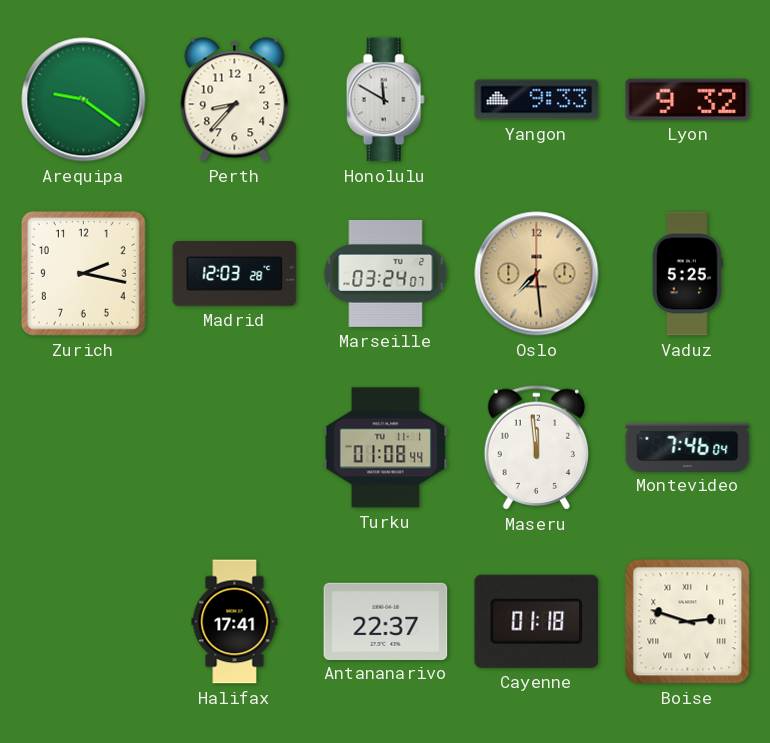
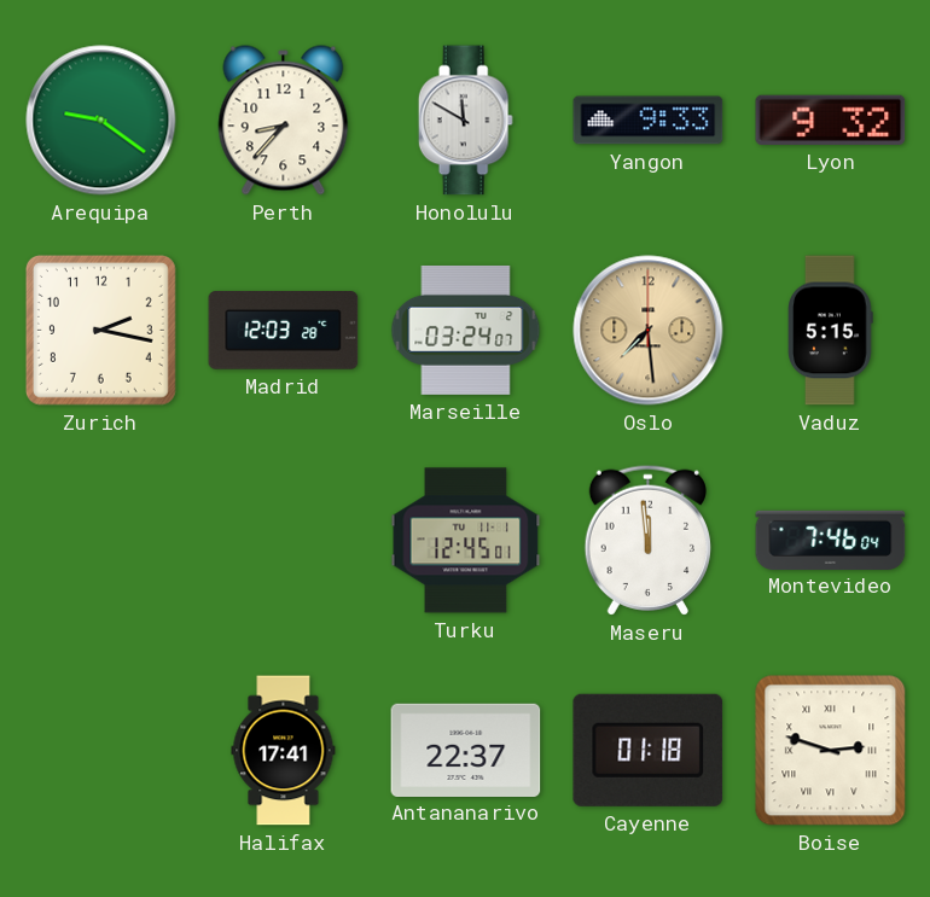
Vaduz: 5:25 -> 5:15 (831, 331)
Turku: 01:08 -> 12:45 (466, 541)
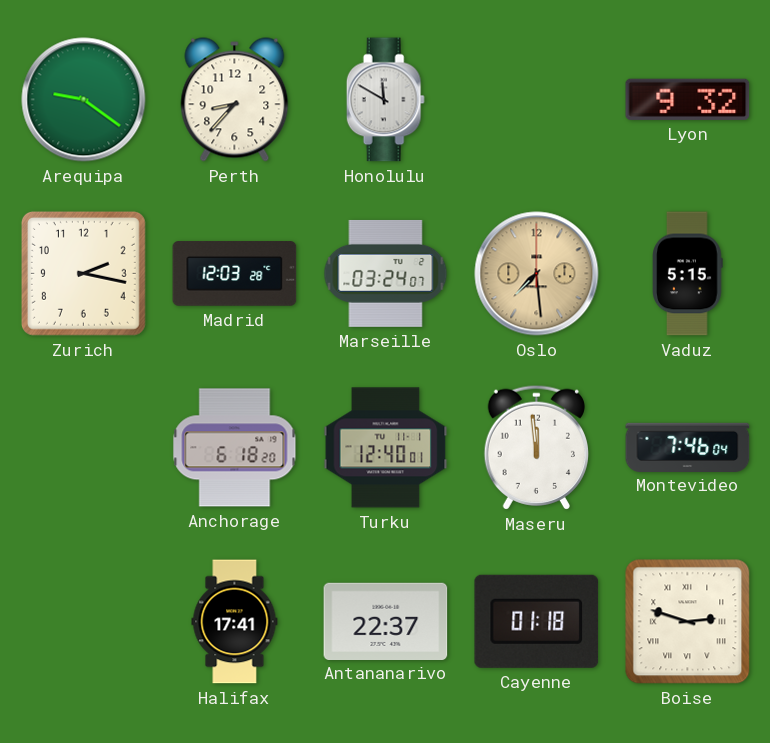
Yangon: 9:33 -> none (649, 121)
Anchorage: none -> 6:18 (235, 448)
Turku: 12:45 -> 12:40 (386, 448)
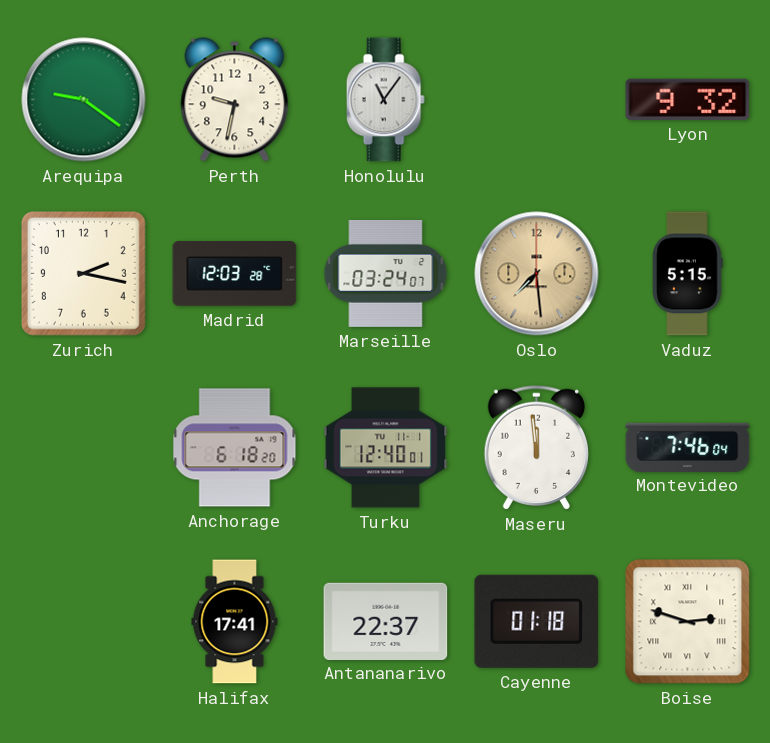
Perth: 8:37 -> 9:32 (235, 100)
Honolulu: 11:50 -> 11:06 (385, 100)
